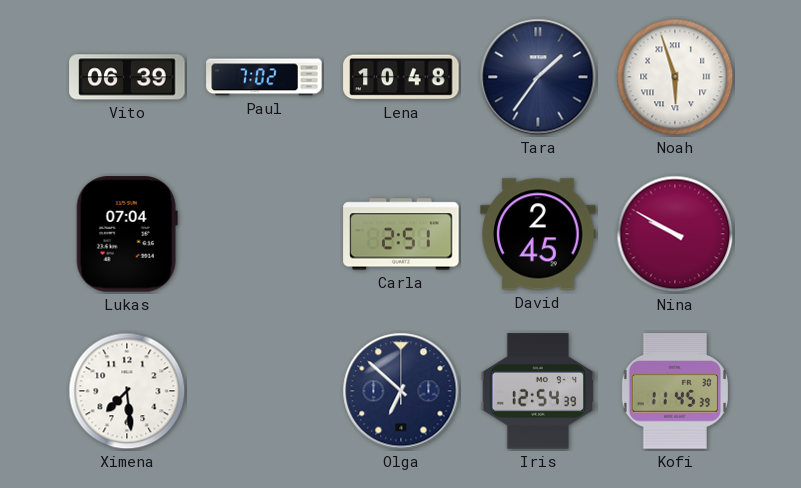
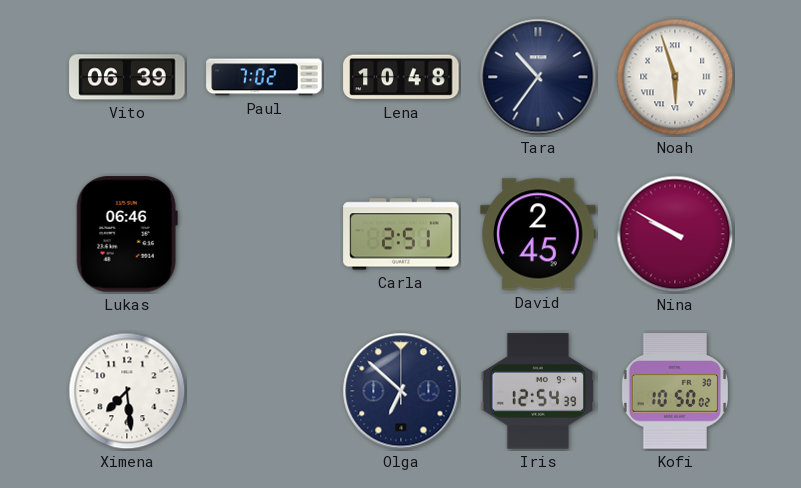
Tara: 1:36 -> 10:36 (538, 77)
Lukas: 07:04 -> 06:46 (127, 234)
Kofi: 11:45 -> 10:50 (675, 391)
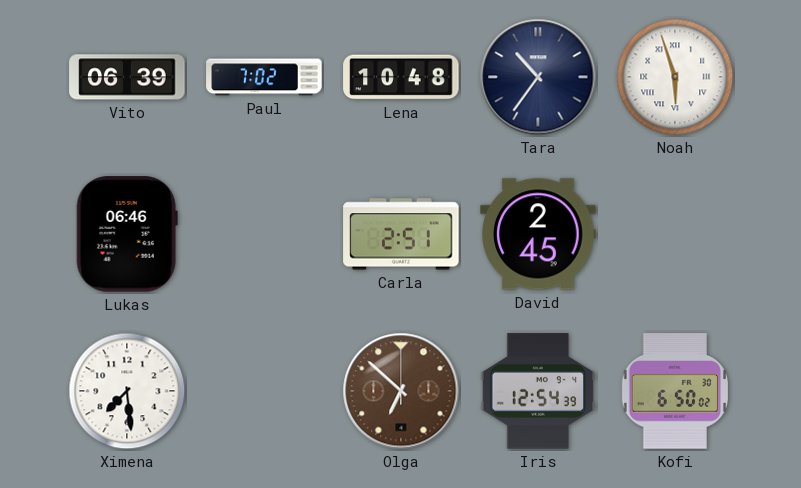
Nina: 9:50 -> none (675, 234)
Olga dial: navy -> brown (401, 391)
Kofi: 10:50 -> 6:50 (675, 391)
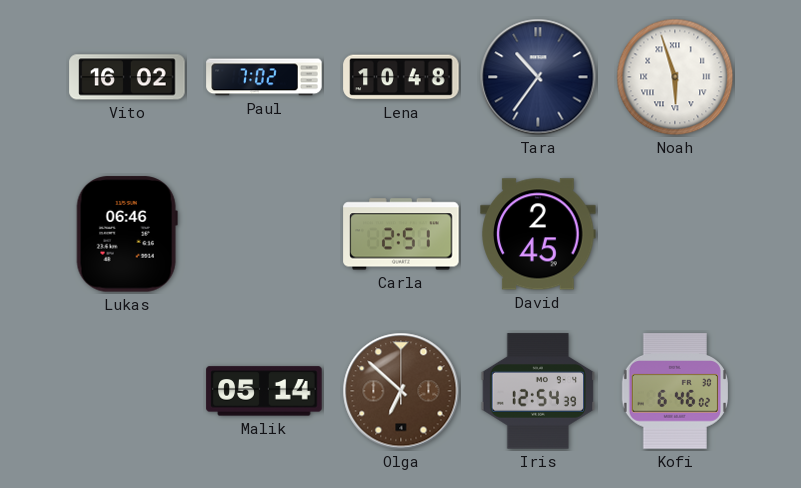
Vito: 06:39 -> 16:02 (127, 77)
Ximena: 7:29 -> none (127, 391)
Malik: none -> 05:14 (264, 391)
Kofi: 6:50 -> 6:46 (675, 391)
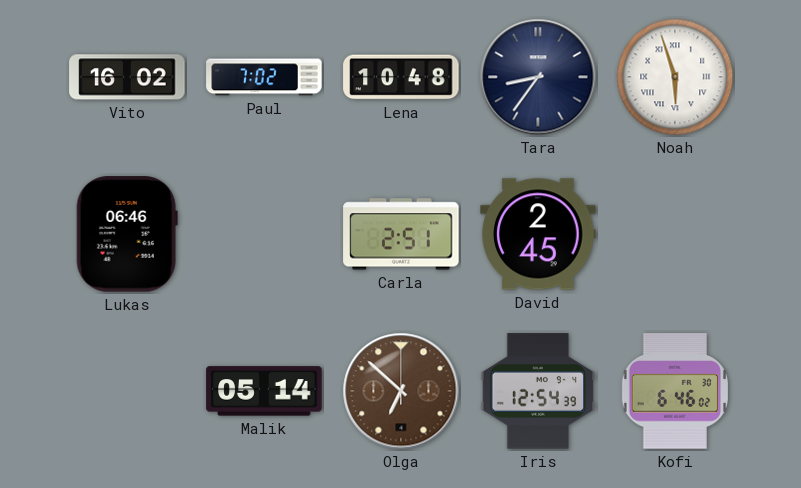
Tara: 10:36 -> 8:36 (538, 77)
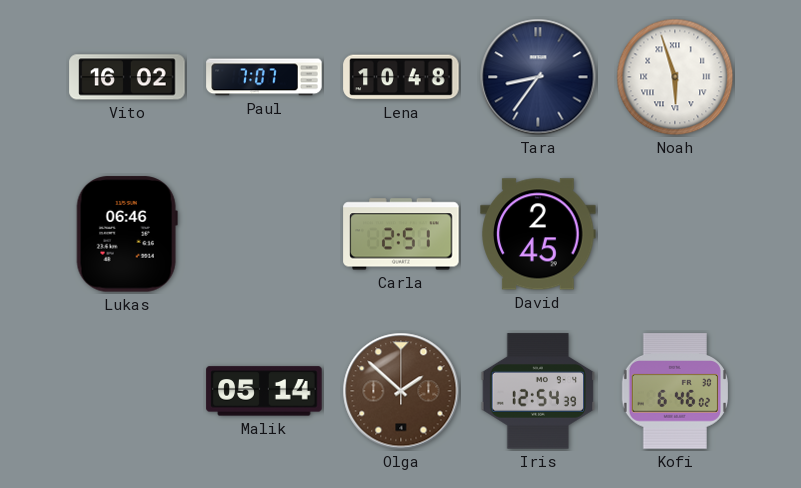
Paul: 7:02 -> 7:07 (264, 77)
Olga: 6:52 -> 1:52 (401, 391)
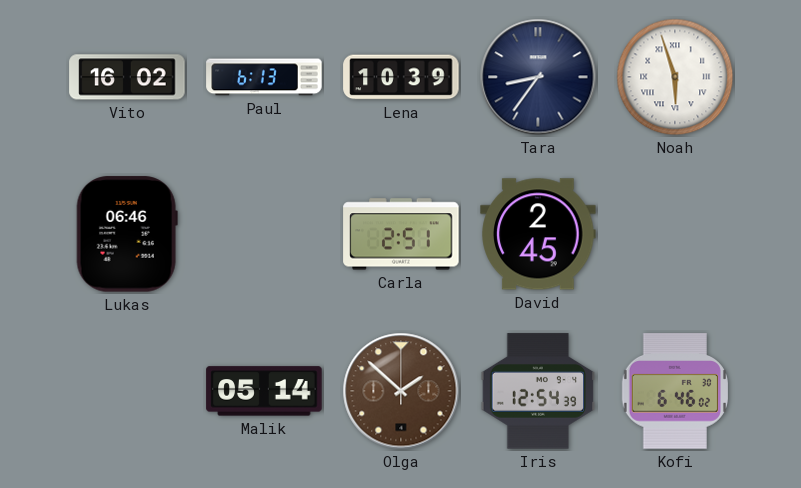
Paul: 7:07 -> 6:13 (264, 77)
Lena: 10:48 -> 10:39 (401, 77)
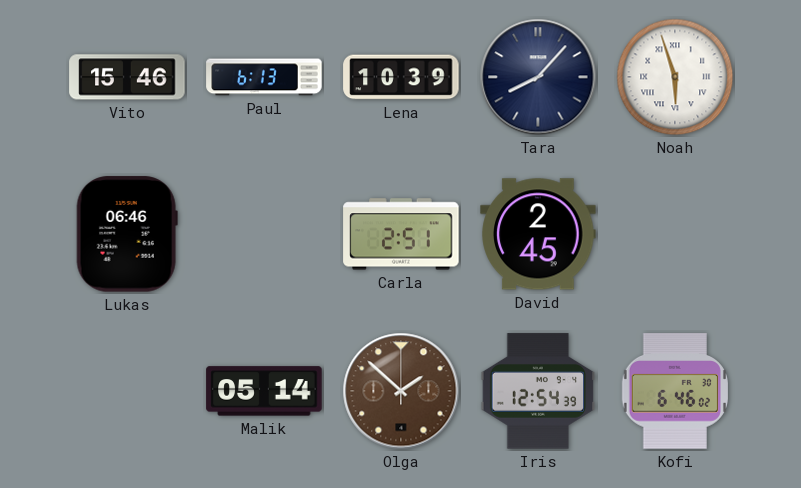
Vito: 16:02 -> 15:46 (127, 77)
Tara: 8:36 -> 8:07 (538, 77)
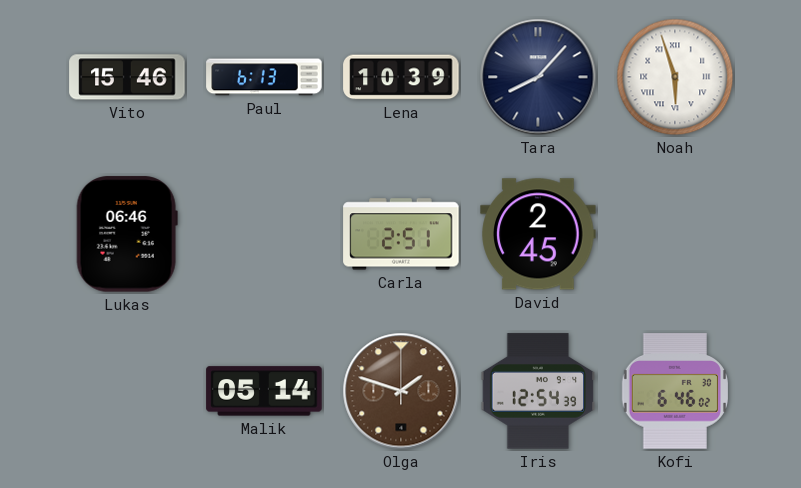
Olga: 1:52 -> 1:48 (401, 391)
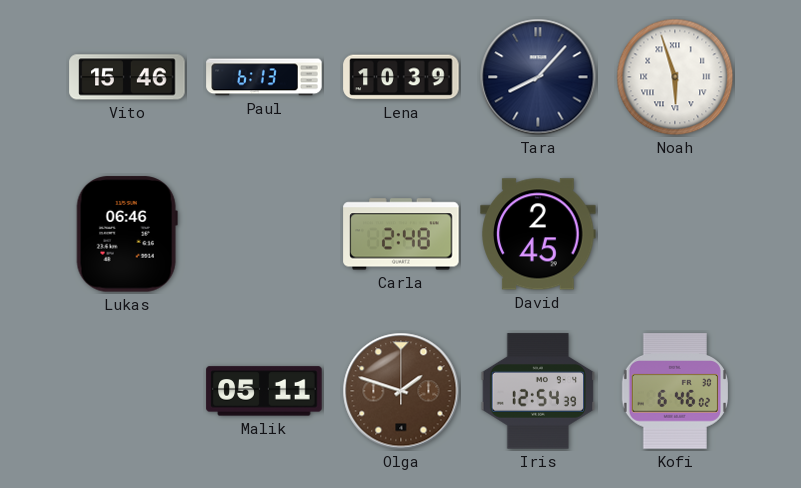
Carla: 2:51 -> 2:48 (401, 234)
Malik: 05:14 -> 05:11 (264, 391)
